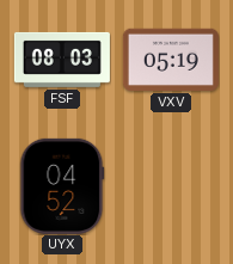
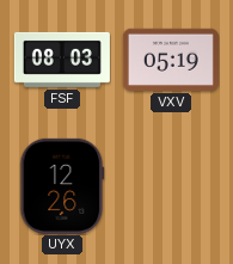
UYX: 04:52 -> 12:26 (62, 186)
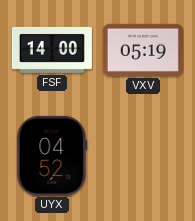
FSF: 08:03 -> 14:00 (52, 50)
UYX: 12:26 -> 04:52 (52, 156)
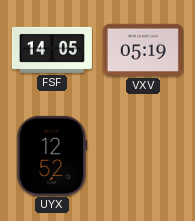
FSF: 14:00 -> 14:05 (52, 50)
UYX: 04:52 -> 12:52 (52, 156)
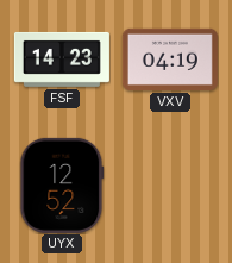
FSF: 14:05 -> 14:23 (62, 60)
VXV: 05:19 -> 04:19 (170, 60)
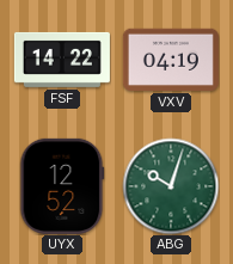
FSF: 14:23 -> 14:22 (62, 60)
ABG: none -> 10:03 (171, 186)
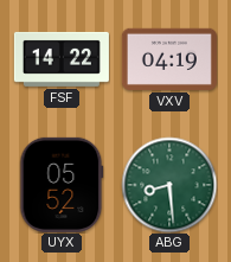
UYX: 12:52 -> 05:52 (62, 185)
ABG: 10:03 -> 8:29 (169, 185)
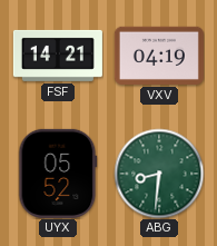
FSF: 14:22 -> 14:21 (58, 56)
ABG: 8:29 -> 8:31 (159, 174)
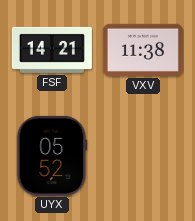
VXV: 04:19 -> 11:38 (143, 50)
ABG: 8:31 -> none (159, 174)
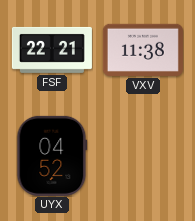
FSF: 14:21 -> 22:21 (52, 50)
UYX: 05:52 -> 04:52 (52, 156)
